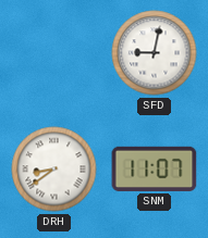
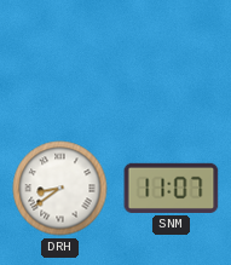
SFD: 9:02 -> none (155, 53)
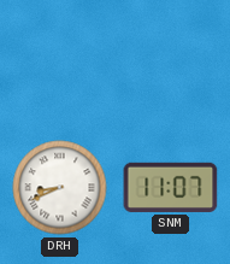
DRH: 8:39 -> 8:41 (60, 188)
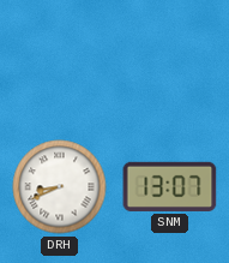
SNM: 11:07 -> 13:07 (170, 186)
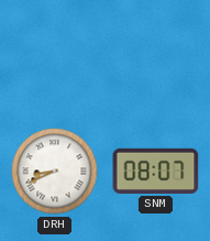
SNM: 13:07 -> 08:07 (156, 171)
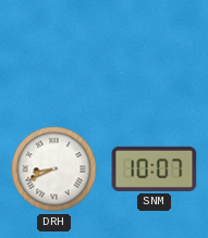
SNM: 08:07 -> 10:07 (155, 168)
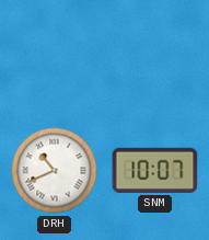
DRH: 8:41 -> 10:41 (55, 171)
